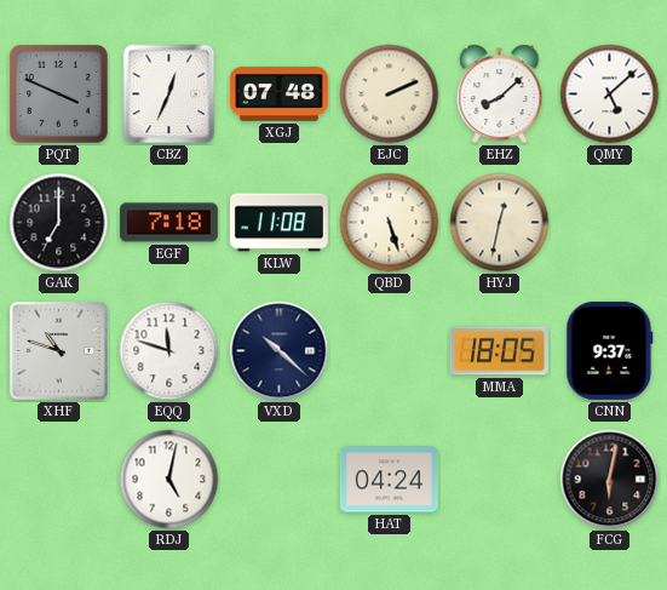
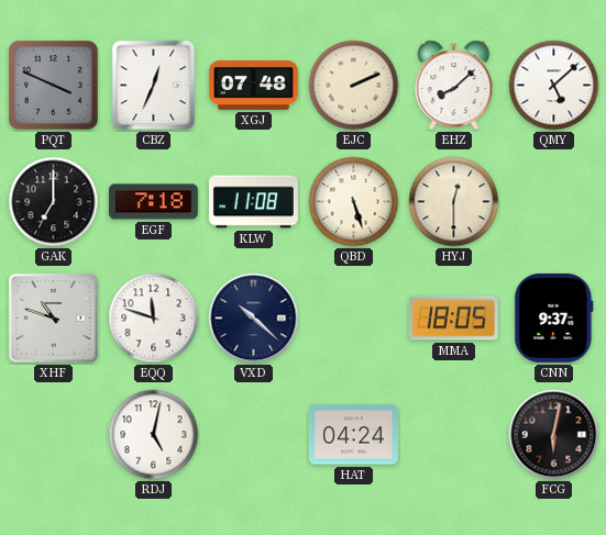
HYJ: 12:32 -> 12:30 (454, 202)
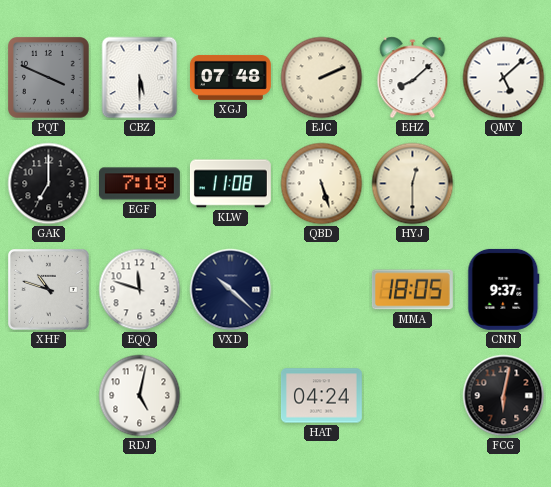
CBZ: 12:34 -> 5:30 (140, 78)
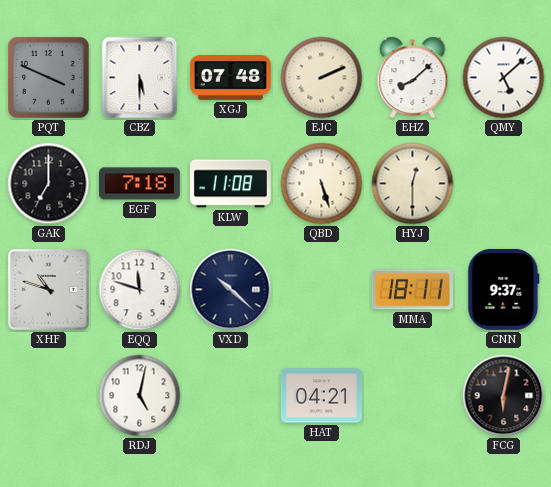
MMA: 18:05 -> 18:11 (412, 290)
HAT: 04:24 -> 04:21 (321, 396)
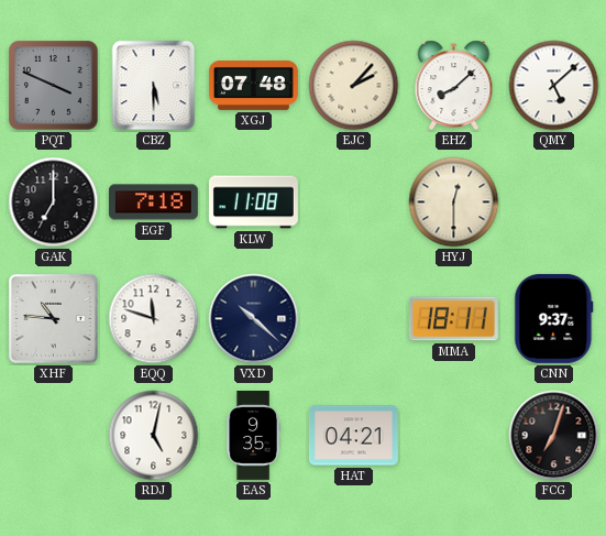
EJC: 2:11 -> 2:07 (354, 86)
QBD: 5:27 -> none (322, 184)
XHF: 10:48 -> 10:46 (54, 319)
EAS: none -> 9:35 (253, 436)
FCG: 6:02 -> 7:03 (554, 436)
